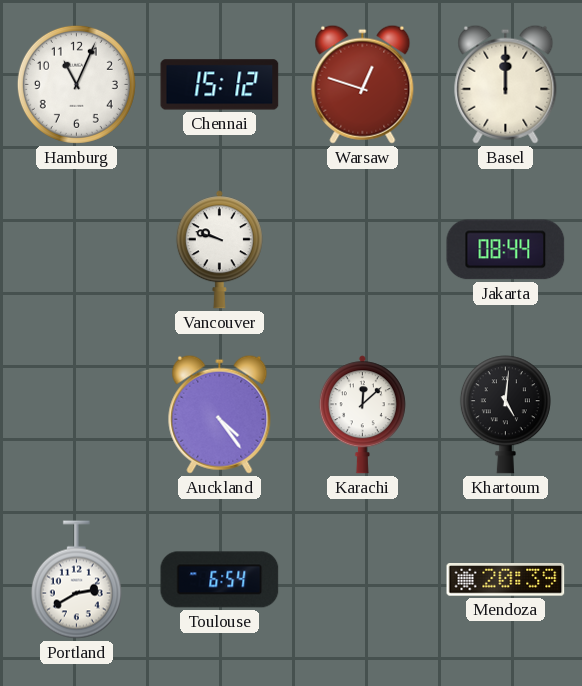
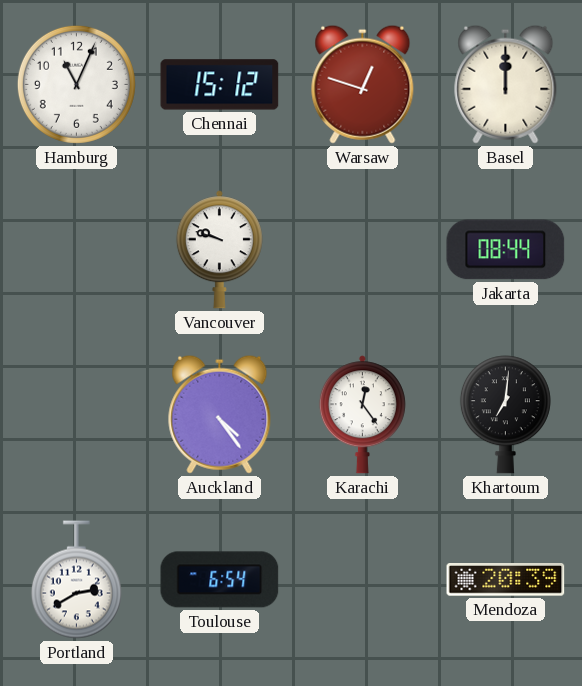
Karachi: 12:08 -> 12:24 (362, 415)
Khartoum: 5:01 -> 7:01 (505, 415)
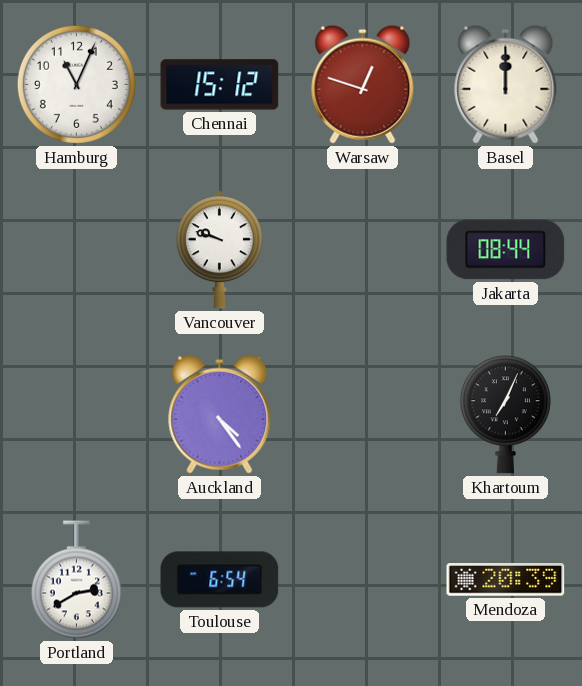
Karachi: 12:24 -> none (362, 415)
Khartoum: 7:01 -> 7:04 (505, 415)
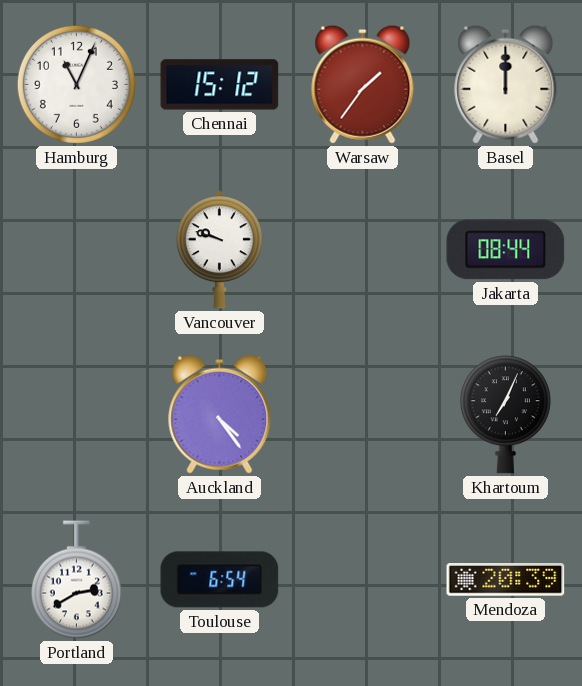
Warsaw: 12:48 -> 1:36 (363, 84)
